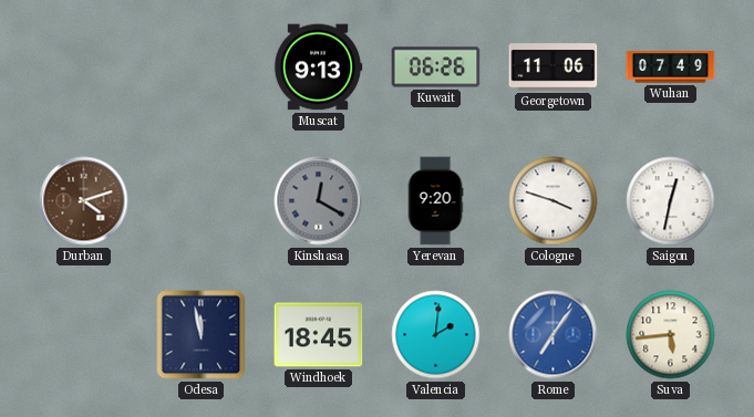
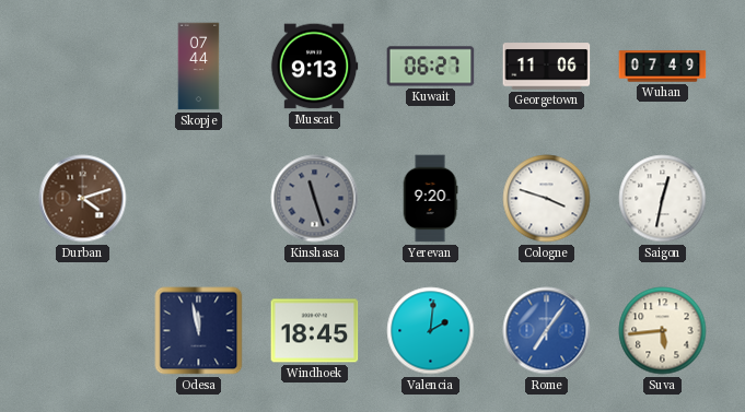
Skopje: none -> 07:44 (199, 67)
Kuwait: 06:26 -> 06:27 (431, 67)
Kinshasa: 12:20 -> 11:27 (315, 199)
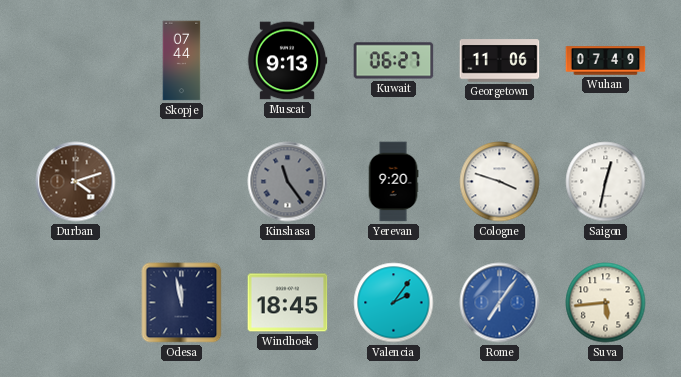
Kinshasa: 11:27 -> 11:24 (288, 182)
Valencia: 2:01 -> 2:06 (394, 303)
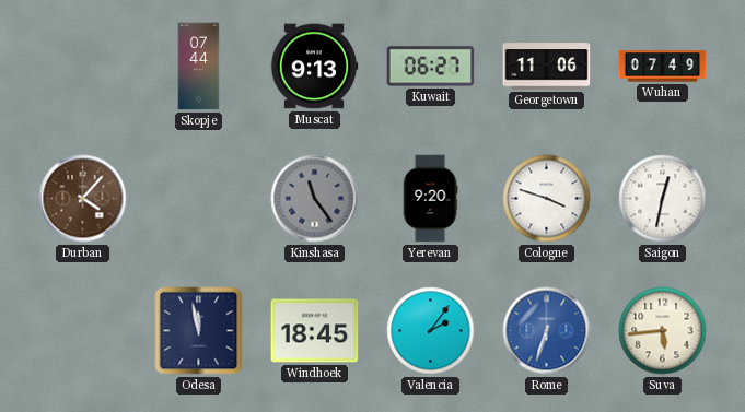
Durban: 4:12 -> 4:07 (83, 199)
Rome: 7:06 -> 6:33 (547, 331)
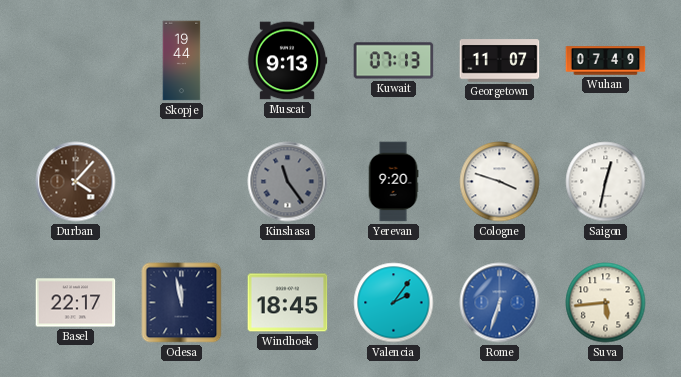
Skopje: 07:44 -> 19:44 (182, 61)
Kuwait: 06:27 -> 07:13 (394, 61)
Georgetown: 11:06 -> 11:07 (500, 61)
Basel: none -> 22:17 (76, 303)
